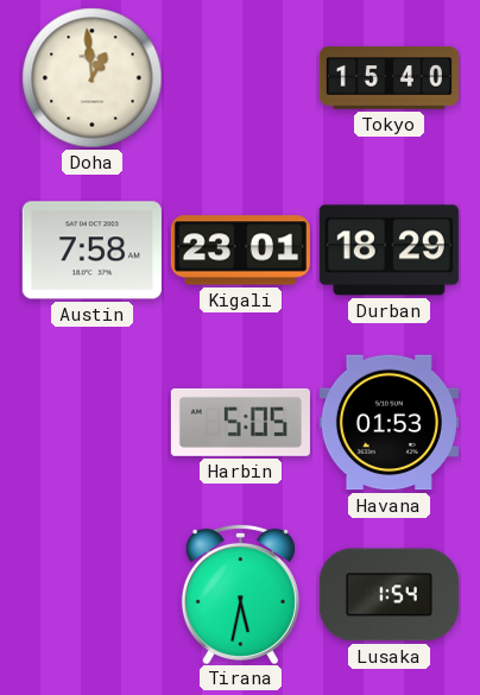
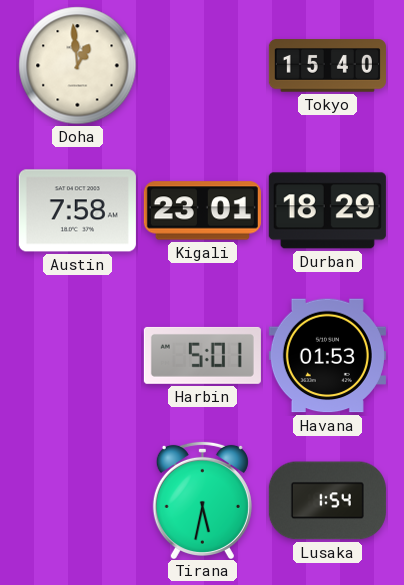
Harbin: 5:05 -> 5:01 (202, 355)
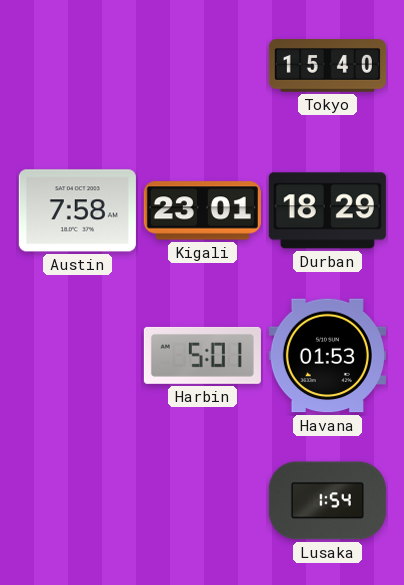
Doha: 12:59 -> none (78, 66)
Tirana: 5:32 -> none (202, 499)
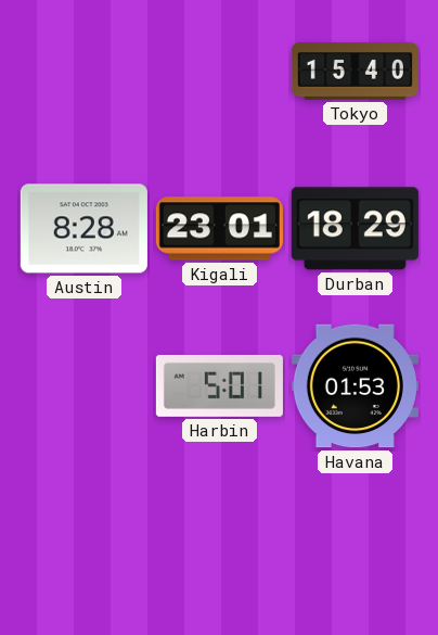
Austin: 7:58 -> 8:28 (83, 229)
Lusaka: 1:54 -> none (327, 501)
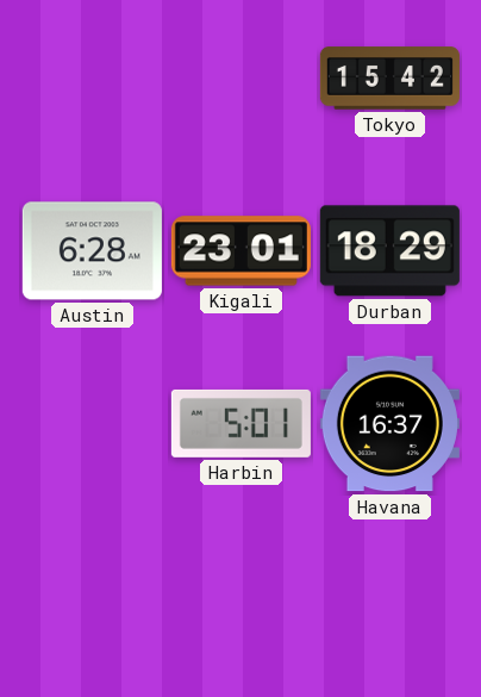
Tokyo: 15:40 -> 15:42 (389, 79)
Austin: 8:28 -> 6:28 (92, 251)
Havana: 01:53 -> 16:37 (389, 424)
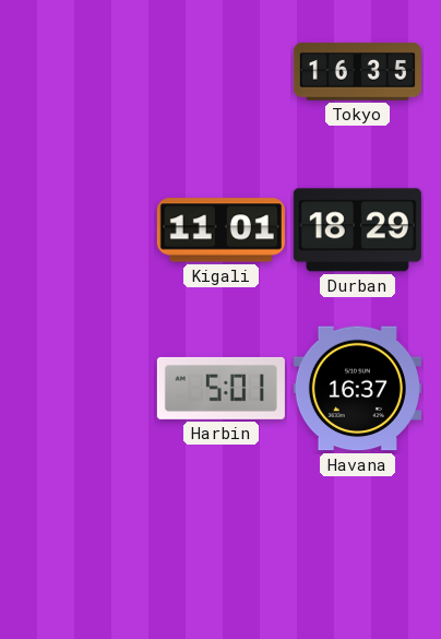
Tokyo: 15:42 -> 16:35 (357, 72)
Austin: 6:28 -> none (92, 251)
Kigali: 23:01 -> 11:01 (221, 230)
